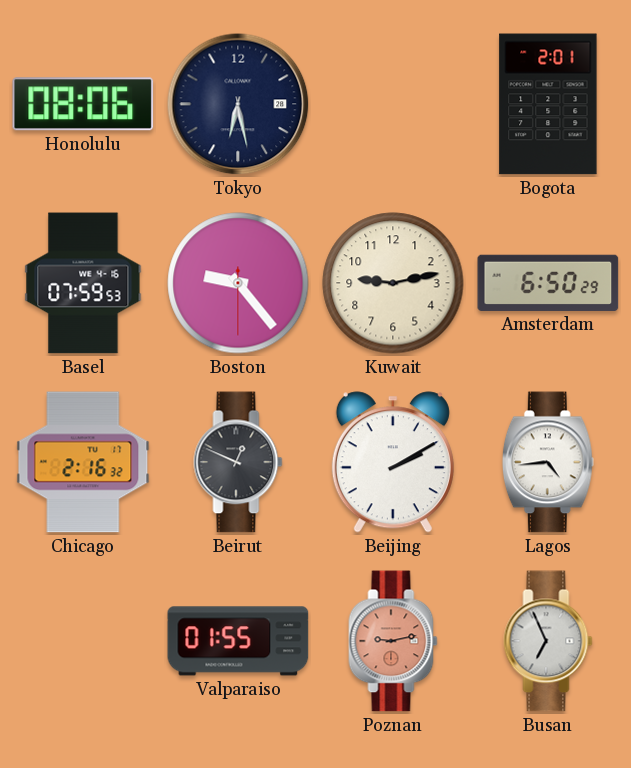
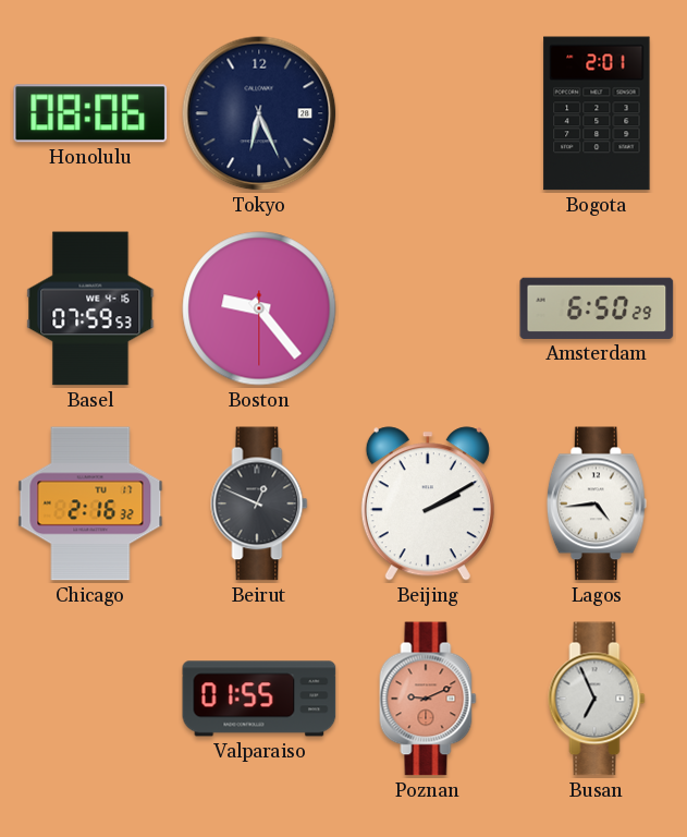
Tokyo: 6:28 -> 6:26 (259, 113)
Kuwait: 9:13 -> none (393, 283)
Poznan: 9:13 -> 9:11 (428, 699)
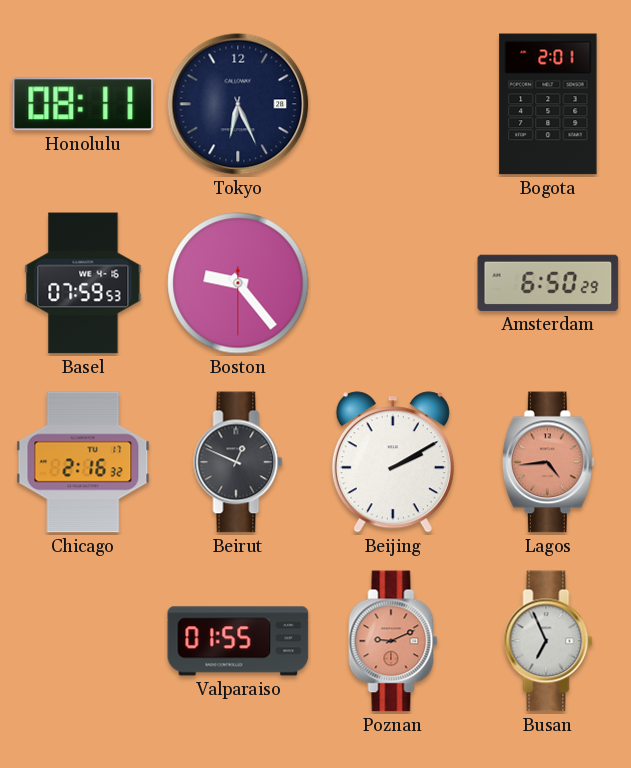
Honolulu: 08:06 -> 08:11 (83, 104)
Lagos dial: white -> salmon (548, 462)
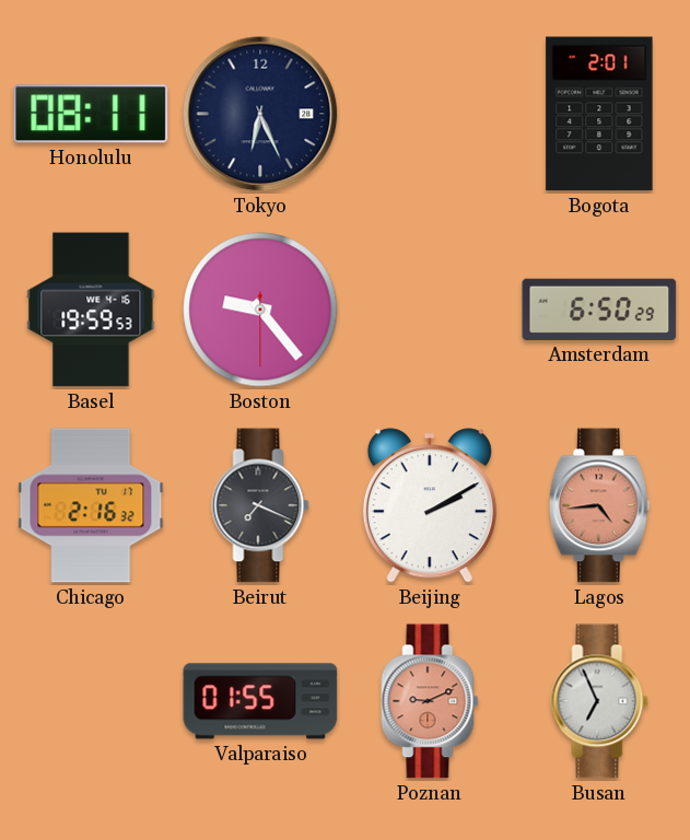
Basel: 07:59 -> 19:59 (91, 310)
Beirut: 12:49 -> 7:19 (260, 505)
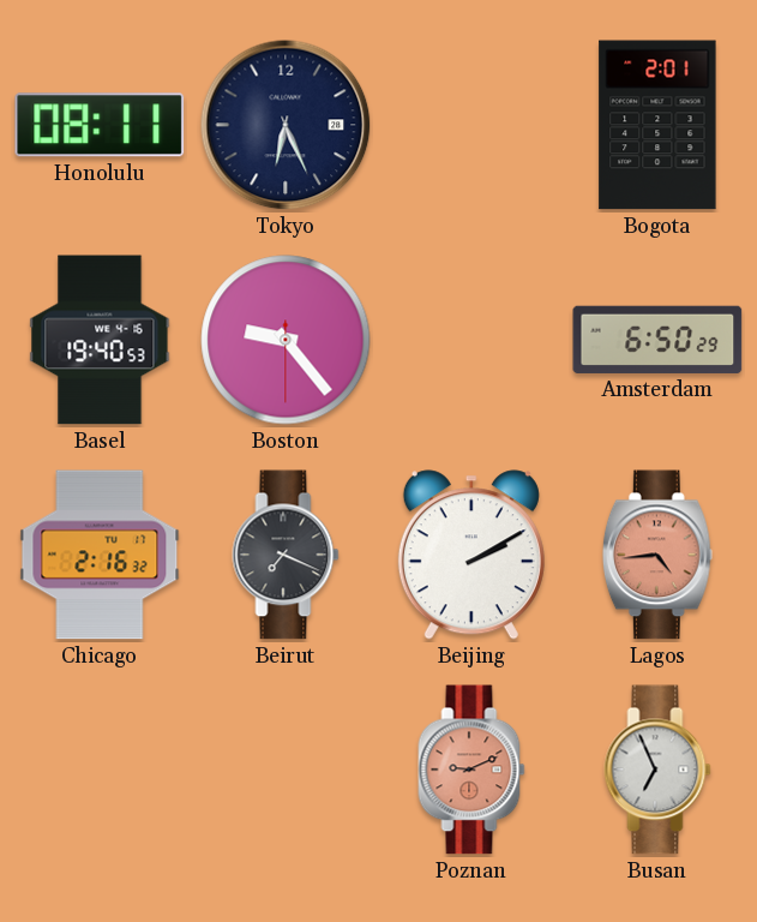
Basel: 19:59 -> 19:40 (100, 340)
Valparaiso: 01:55 -> none (260, 701)
